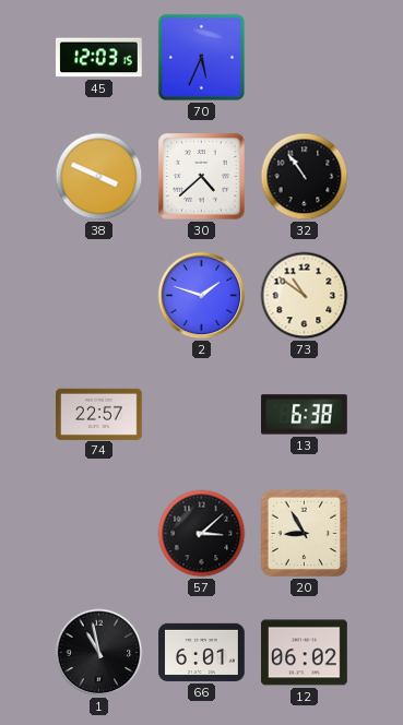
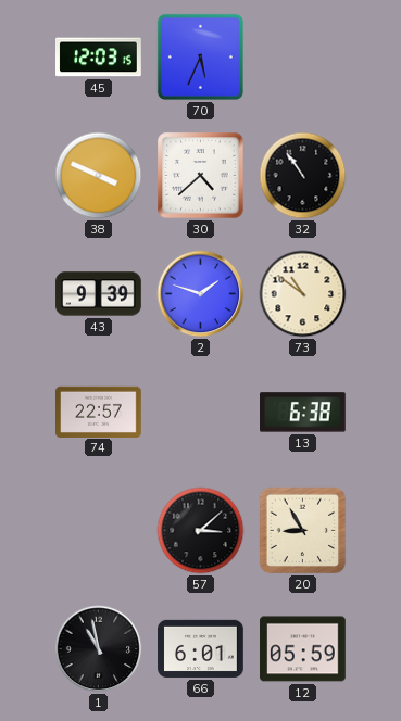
43: none -> 9:39 (99, 294)
12: 06:02 -> 05:59 (303, 649)
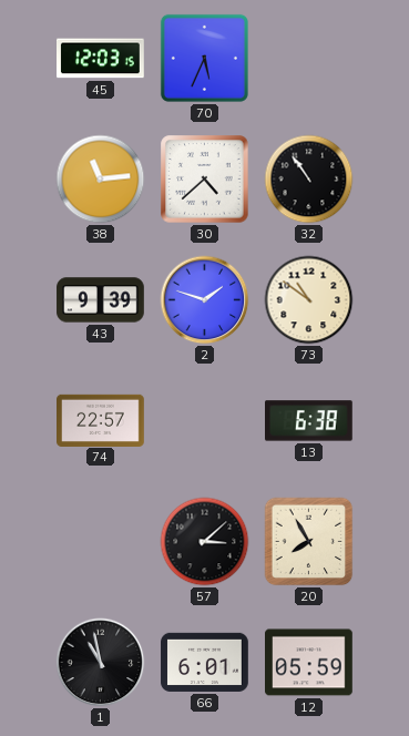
38: 3:49 -> 11:14 (101, 180)
20: 8:55 -> 7:55 (309, 542)
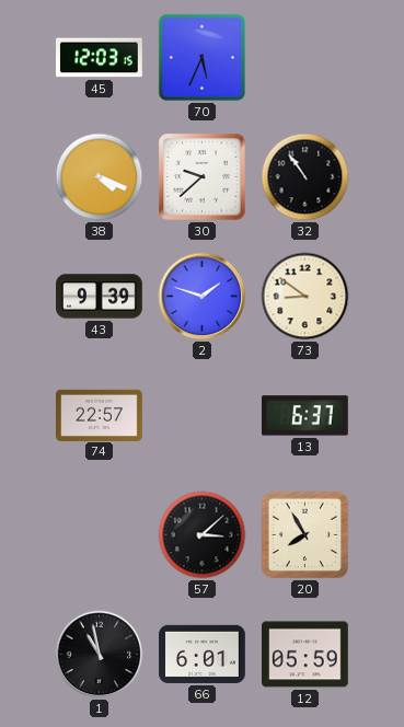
38: 11:14 -> 4:19 (100, 177)
30: 4:38 -> 9:38 (203, 177)
73: 10:51 -> 8:51 (305, 297)
13: 6:38 -> 6:37 (305, 416)
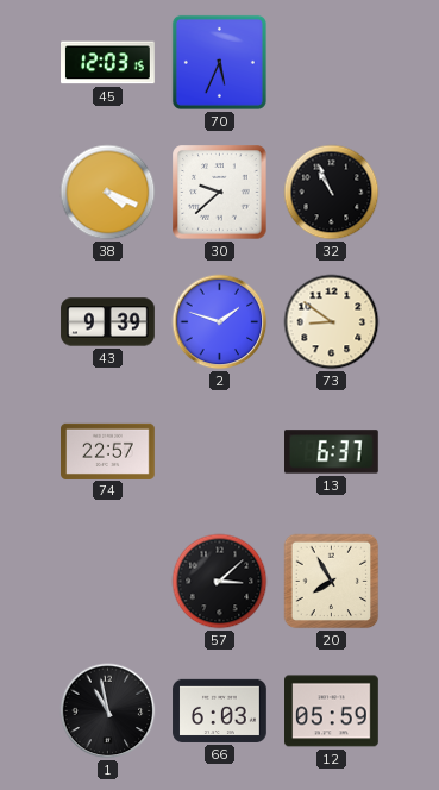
32: 10:54 -> 10:56 (332, 193)
66: 6:01 -> 6:03 (220, 710)
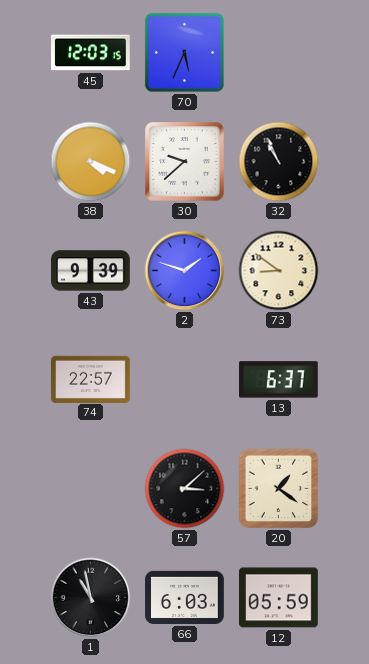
20: 7:55 -> 1:21 (279, 489)
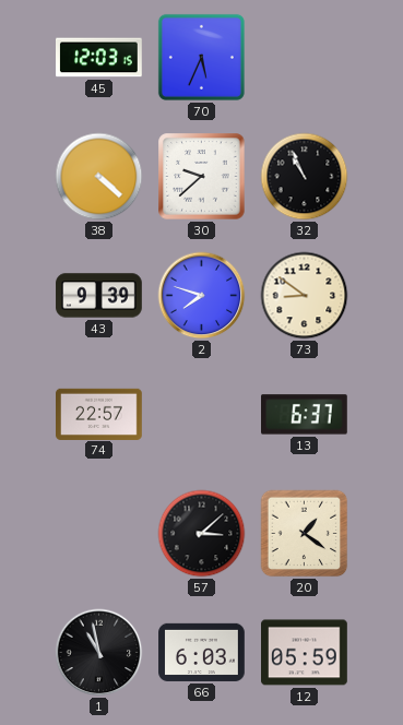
38: 4:19 -> 4:22 (99, 177)
2: 1:48 -> 7:48 (202, 296)
